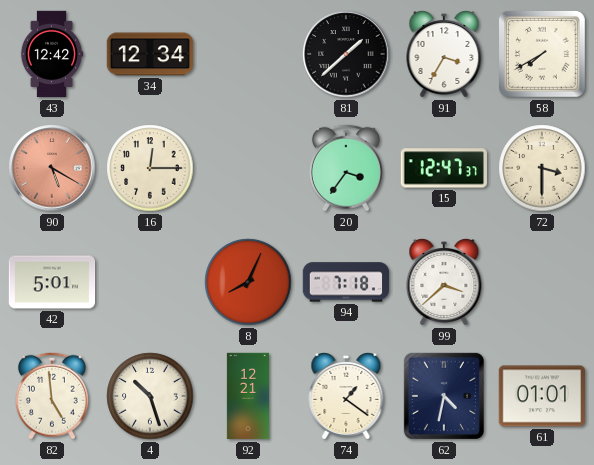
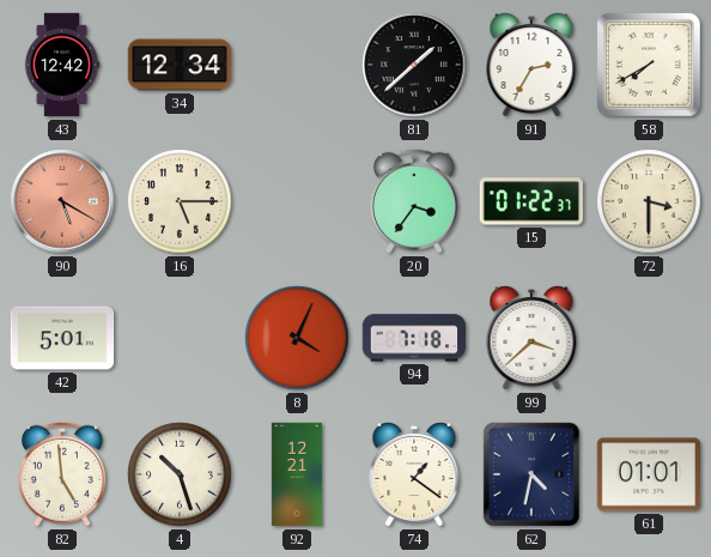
91: 3:35 -> 2:35 (531, 66)
16: 12:15 -> 5:15 (180, 201)
15: 12:47 -> 01:22 (530, 201)
8: 8:04 -> 4:04 (297, 338)
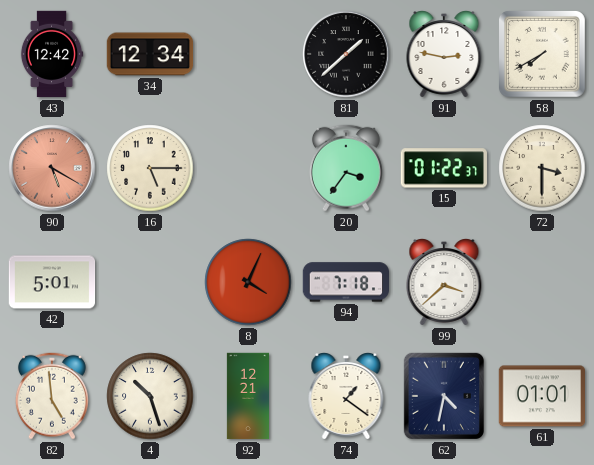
91: 2:35 -> 2:47 (444, 55)
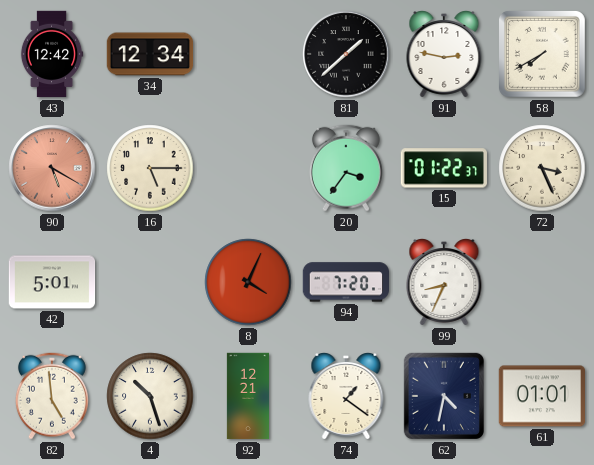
72: 3:30 -> 3:26 (542, 168)
94: 7:18 -> 7:20 (346, 282)
99: 3:38 -> 8:34 (444, 283)
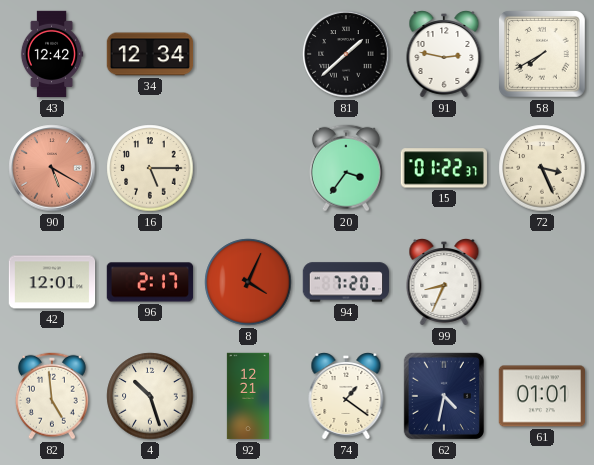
42: 5:01 -> 12:01 (52, 282)
96: none -> 2:17 (150, 282)
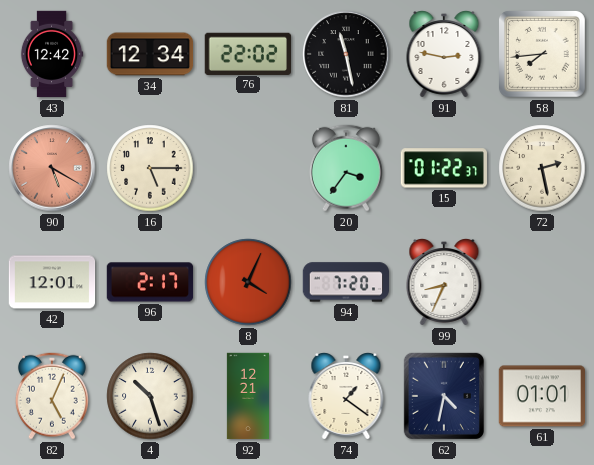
76: none -> 22:02 (247, 53)
81: 1:38 -> 11:28 (346, 54)
58: 7:40 -> 7:44 (542, 54)
72: 3:26 -> 2:28 (542, 168)
82: 4:59 -> 5:04 (52, 396)
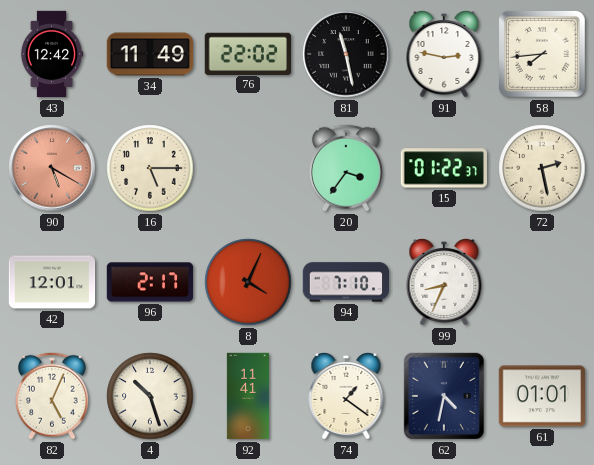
34: 12:34 -> 11:49 (150, 54)
94: 7:20 -> 7:10 (346, 282)
92: 12:21 -> 11:41 (247, 396)
